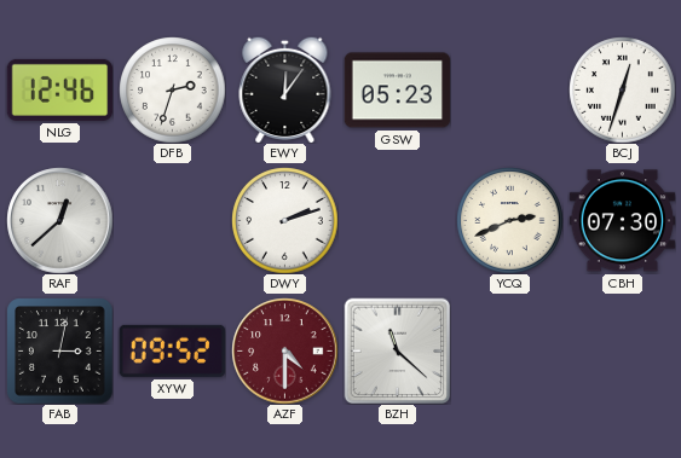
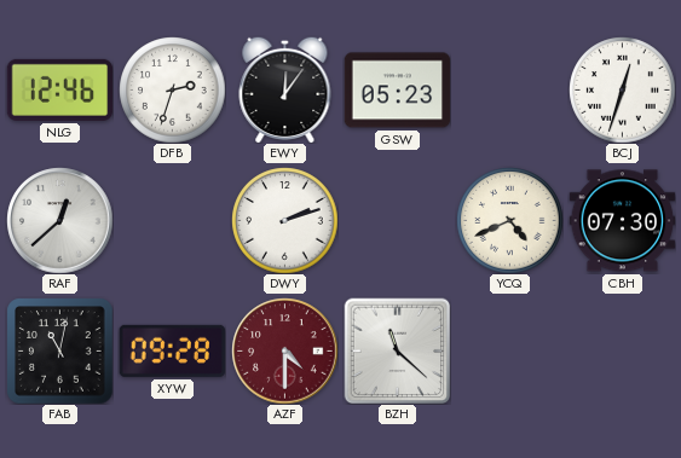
YCQ: 2:41 -> 4:41 (509, 220)
FAB: 3:02 -> 11:02 (59, 350)
XYW: 09:52 -> 09:28 (172, 350)
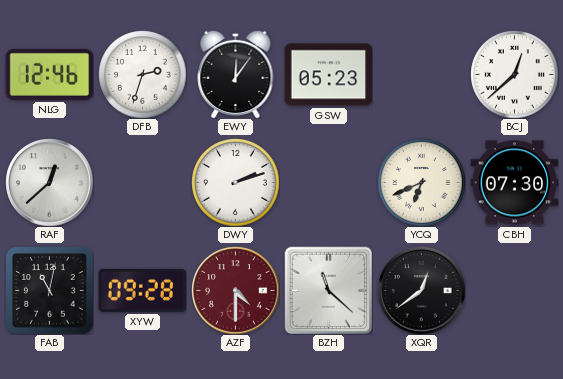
BCJ: 12:33 -> 12:38 (514, 74)
YCQ: 4:41 -> 6:41 (421, 182)
XQR: none -> 12:39 (421, 290)
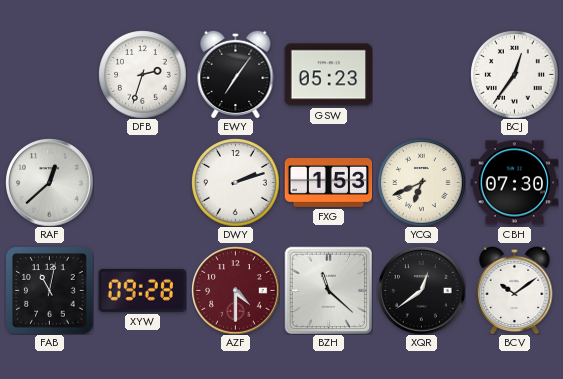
NLG: 12:46 -> none (49, 74)
EWY: 12:06 -> 7:06 (236, 74)
BCJ: 12:38 -> 12:36 (514, 74)
FXG: none -> 1:53 (328, 182)
BCV: none -> 10:09 (515, 290)
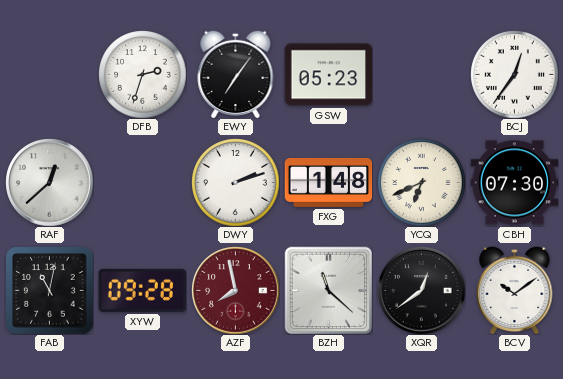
FXG: 1:53 -> 1:48 (328, 182)
AZF: 4:30 -> 7:58 (235, 290)
